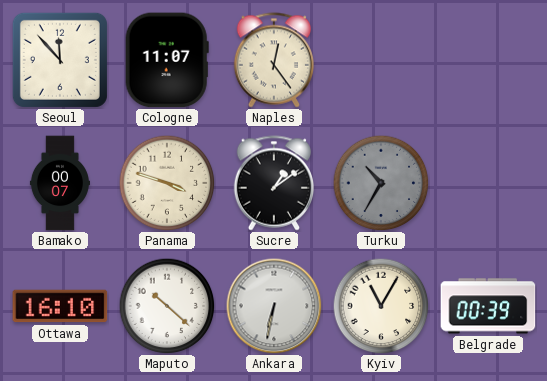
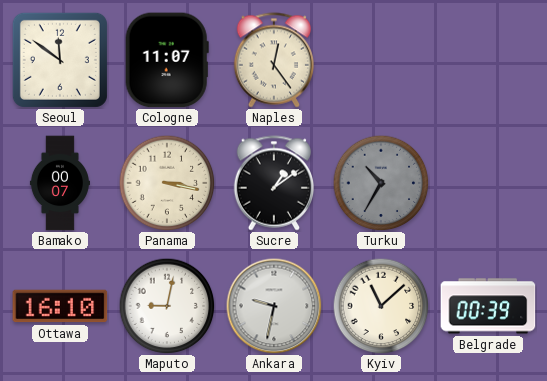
Seoul: 11:53 -> 11:51 (60, 60)
Panama: 3:48 -> 3:17 (167, 183)
Maputo: 10:22 -> 9:02 (167, 306)
Ankara: 6:32 -> 9:32 (274, 306)
Kyiv: 11:05 -> 11:08 (381, 306)
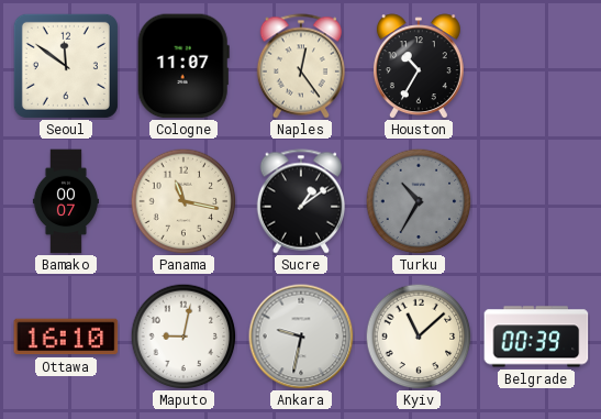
Houston: none -> 10:35 (419, 66)
Panama: 3:17 -> 11:17 (183, 201)
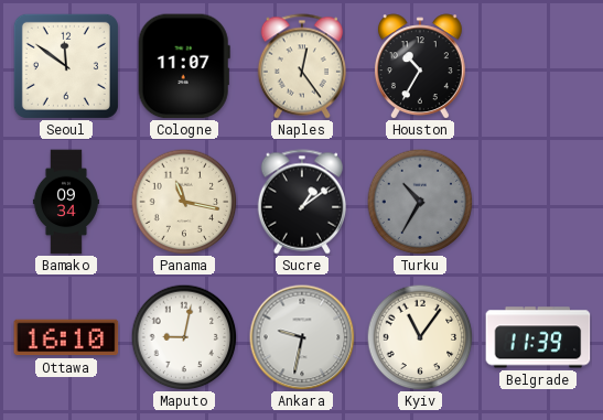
Bamako: 00:07 -> 09:34 (66, 202)
Kyiv: 11:08 -> 11:06 (420, 337)
Belgrade: 00:39 -> 11:39 (538, 337)
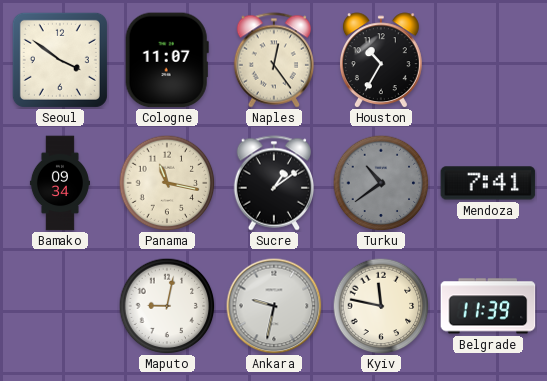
Seoul: 11:51 -> 3:51 (60, 60)
Turku: 10:35 -> 10:39 (381, 183)
Mendoza: none -> 7:41 (488, 183)
Ottawa: 16:10 -> none (66, 337)
Kyiv: 11:06 -> 11:47 (381, 306)
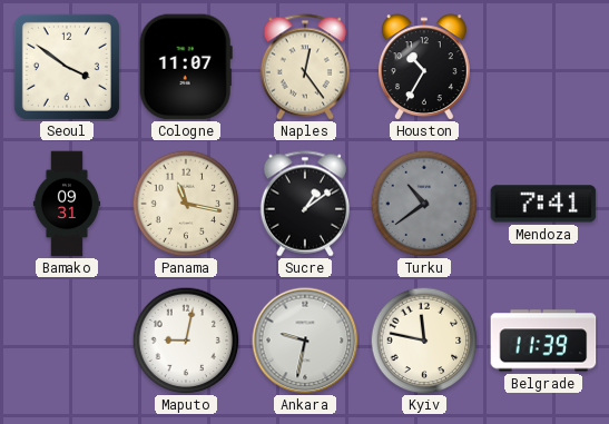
Bamako: 09:34 -> 09:31 (67, 204)
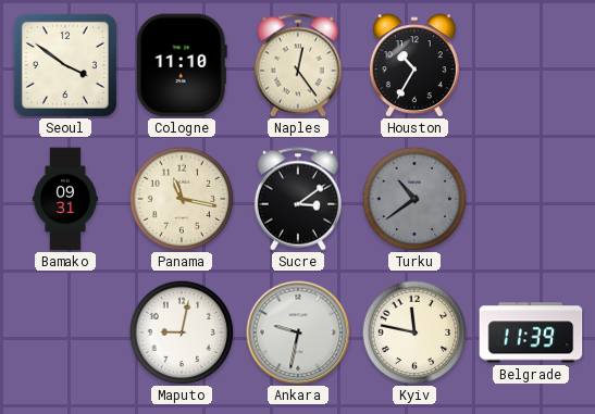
Cologne: 11:07 -> 11:10 (182, 65)
Sucre: 1:09 -> 3:09 (297, 199)
Mendoza: 7:41 -> none (543, 204)
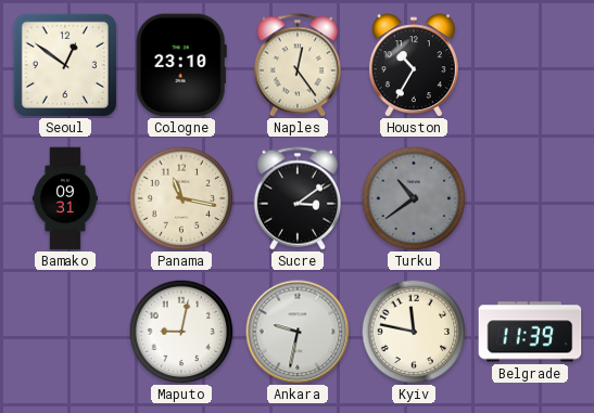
Seoul: 3:51 -> 12:51 (65, 65)
Cologne: 11:10 -> 23:10 (181, 65)
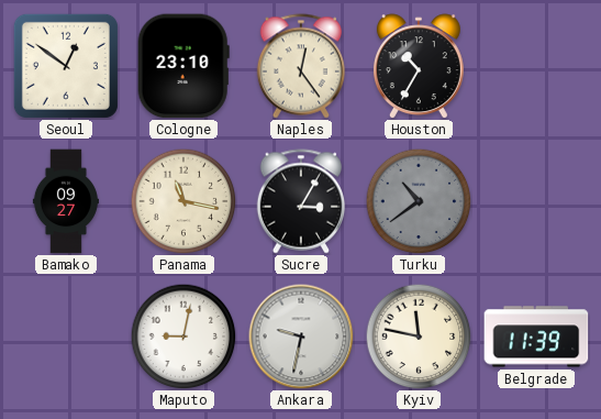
Bamako: 09:31 -> 09:27 (66, 201)
Sucre: 3:09 -> 3:05 (300, 201)
